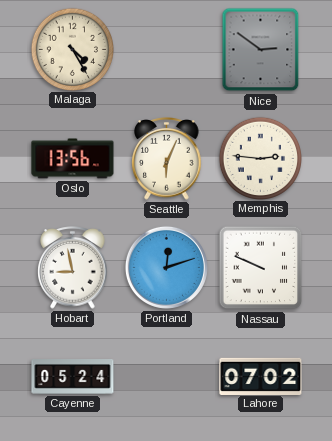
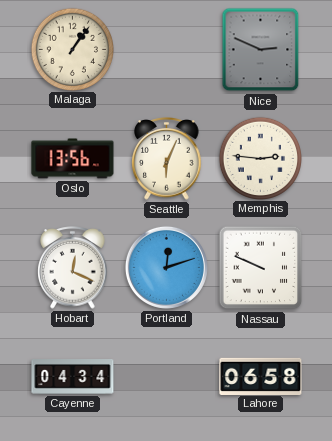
Malaga: 4:25 -> 1:06 (72, 49)
Nice: 2:51 -> 2:49 (261, 50)
Hobart: 8:58 -> 12:19 (73, 268)
Cayenne: 05:24 -> 04:34 (73, 377)
Lahore: 07:02 -> 06:58 (261, 376)
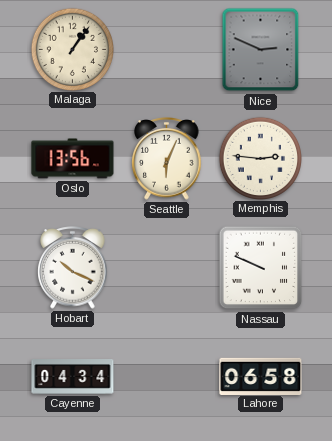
Hobart: 12:19 -> 10:19 (73, 268)
Portland: 12:12 -> none (166, 267)
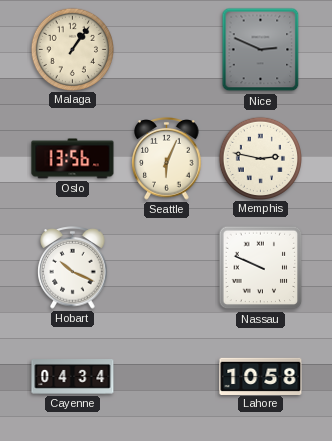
Memphis: 2:46 -> 2:47 (260, 158)
Lahore: 06:58 -> 10:58 (261, 376)
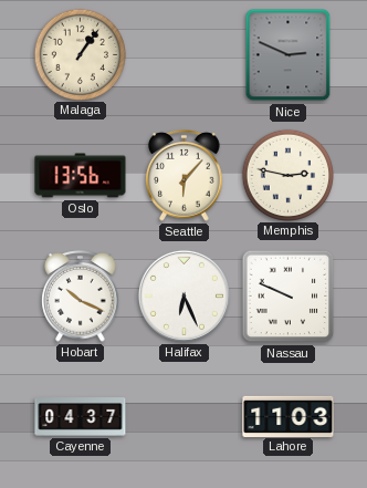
Seattle: 6:04 -> 6:07 (185, 176)
Halifax: none -> 6:26 (183, 295)
Cayenne: 04:34 -> 04:37 (81, 417)
Lahore: 10:58 -> 11:03 (289, 416)
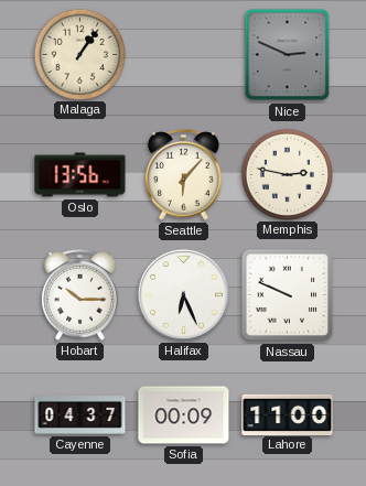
Hobart: 10:19 -> 10:15 (80, 295)
Sofia: none -> 00:09 (184, 415)
Lahore: 11:03 -> 11:00 (288, 414)
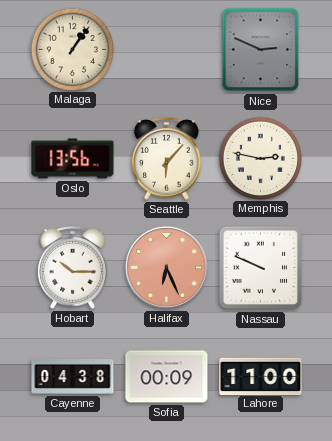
Halifax dial: white -> salmon (166, 267)
Cayenne: 04:37 -> 04:38 (73, 377)
